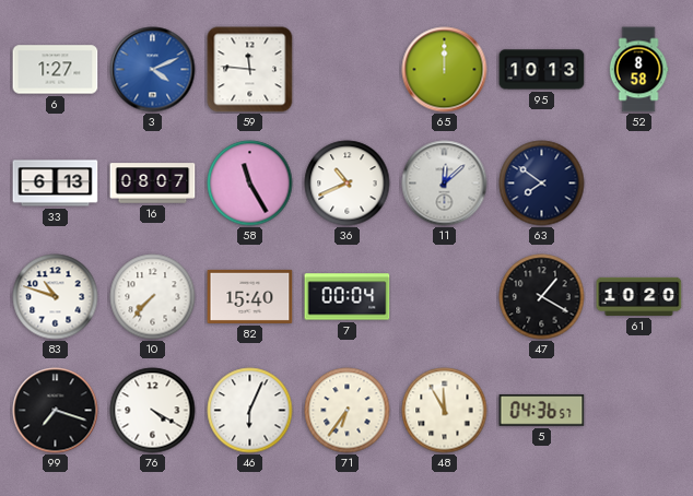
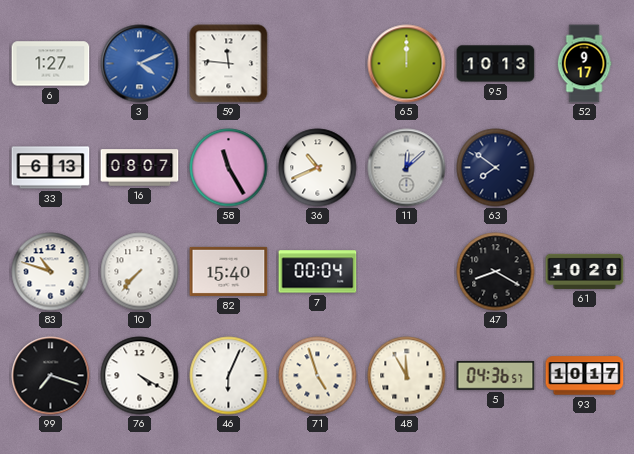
52: 8:58 -> 9:17 (584, 64)
47: 1:20 -> 8:20 (496, 272)
71: 6:36 -> 4:57 (318, 376)
93: none -> 10:17 (585, 376)
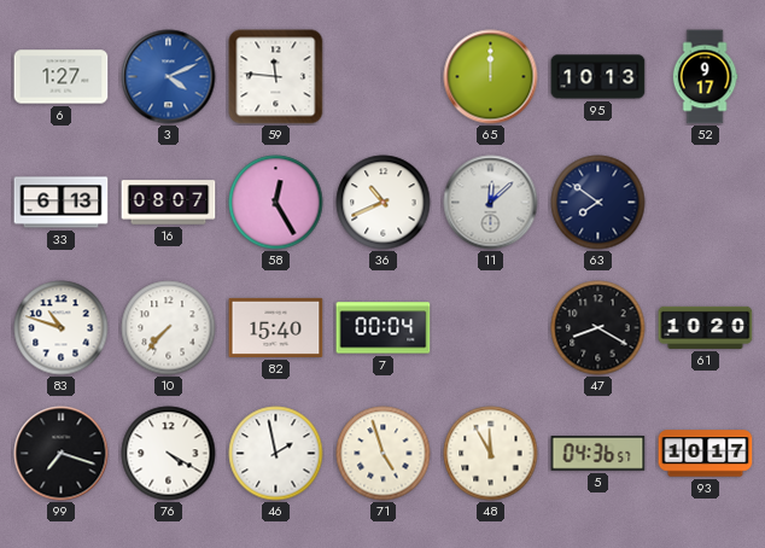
58: 11:25 -> 12:25 (276, 203)
46: 6:04 -> 1:58 (276, 454)
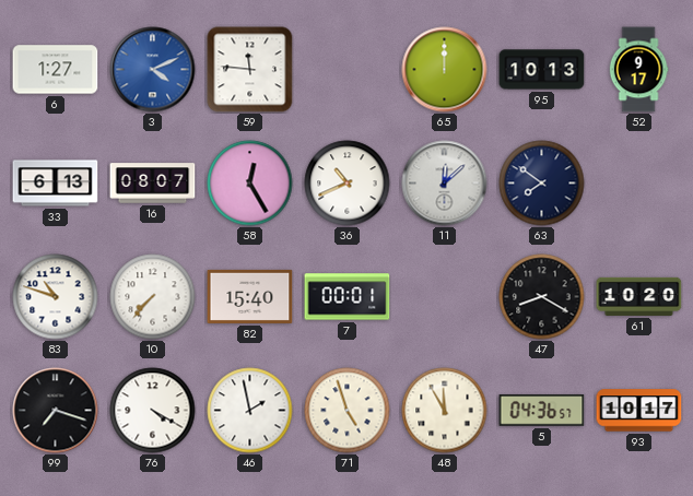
7: 00:04 -> 00:01 (348, 297)
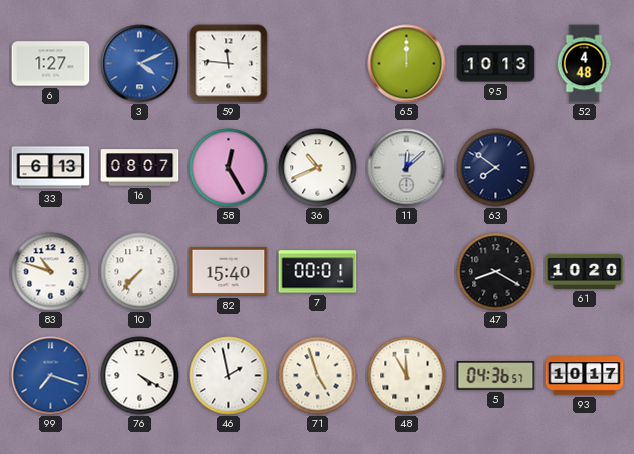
52: 9:17 -> 4:48 (584, 64)
99 dial: black -> blue (51, 376)
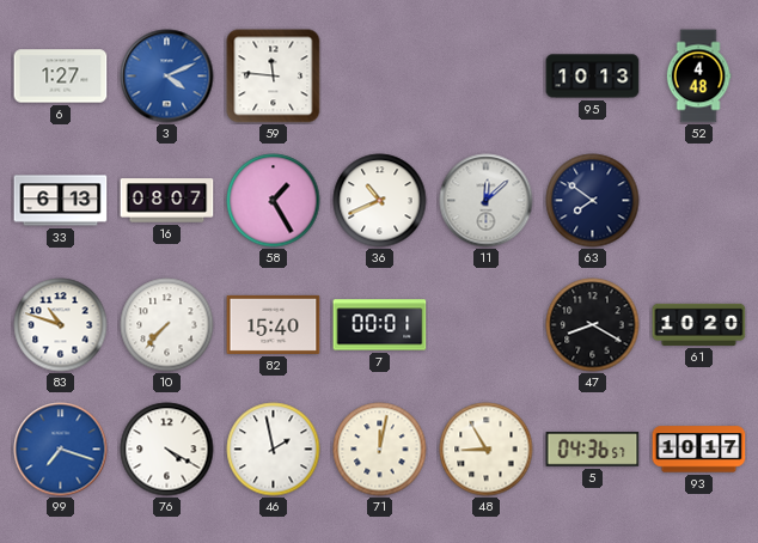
65: 12:00 -> none (407, 64)
58: 12:25 -> 1:25 (274, 201)
71: 4:57 -> 12:02 (380, 450)
48: 11:55 -> 8:55 (487, 450)
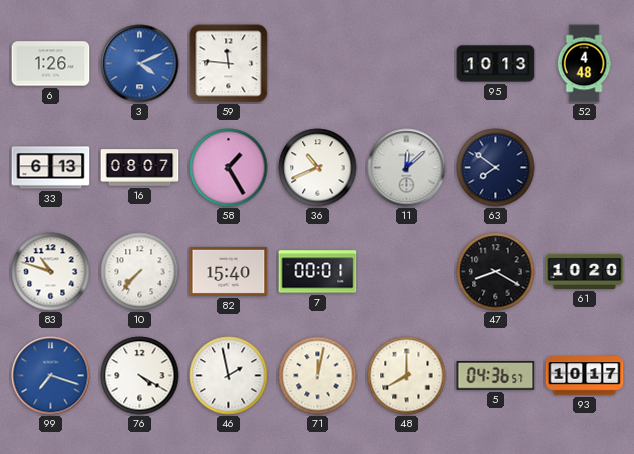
6: 1:27 -> 1:26 (51, 64)
48: 8:55 -> 8:00 (407, 376)
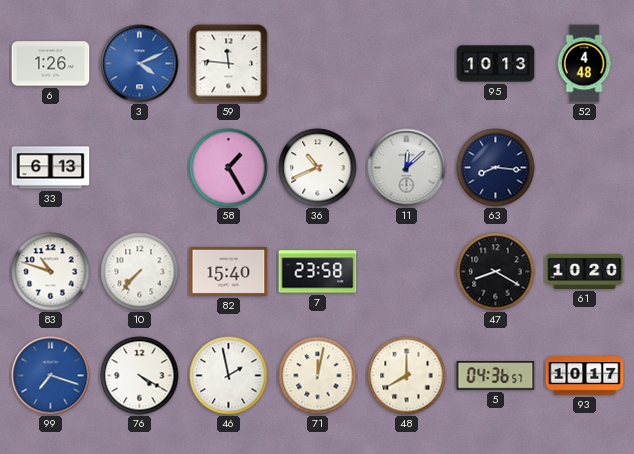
16: 08:07 -> none (140, 168)
63: 7:51 -> 8:16 (496, 168)
7: 00:01 -> 23:58 (318, 272)
